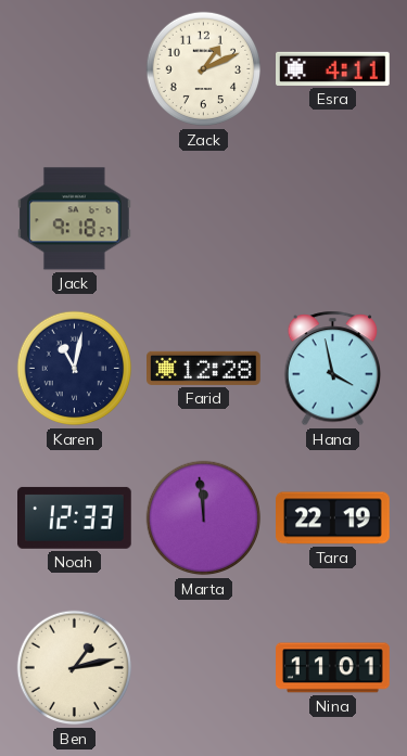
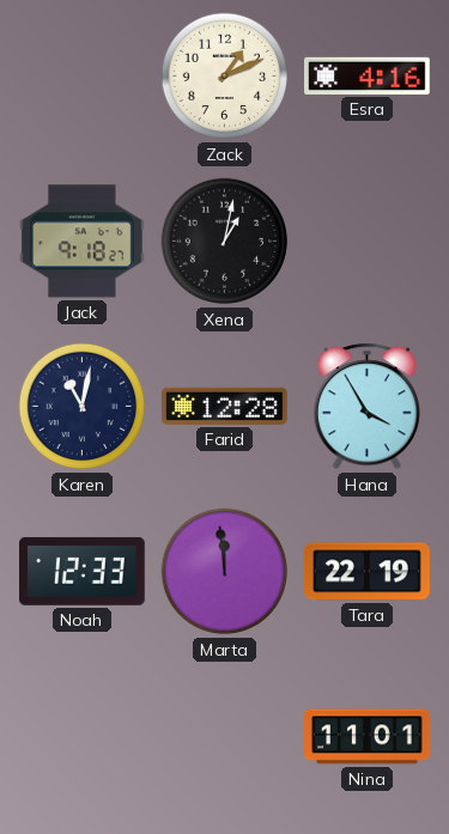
Esra: 4:11 -> 4:16 (368, 75)
Xena: none -> 1:02 (225, 242)
Hana: 3:58 -> 3:55 (366, 407)
Ben: 1:13 -> none (75, 668)
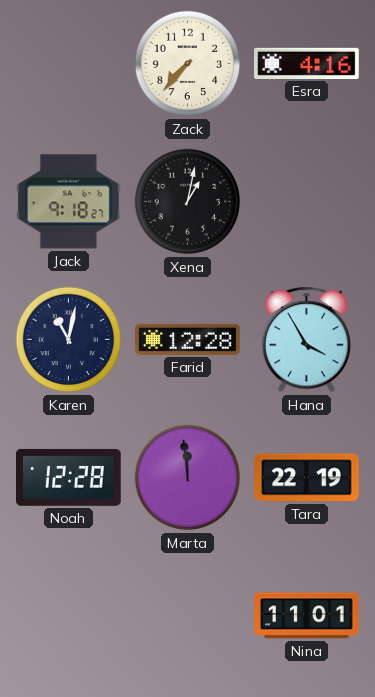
Zack: 1:11 -> 7:37 (188, 64)
Noah: 12:33 -> 12:28 (69, 477)
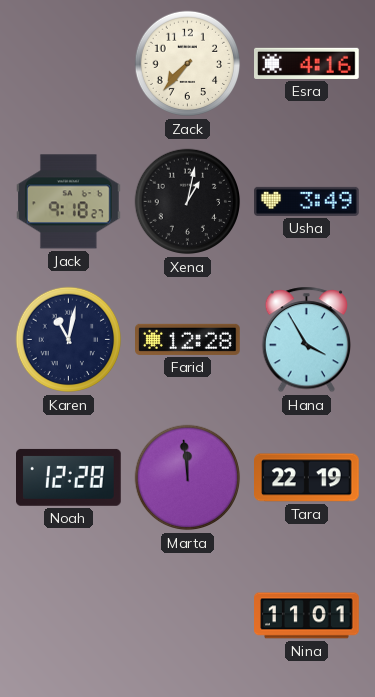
Usha: none -> 3:49 (307, 201)
